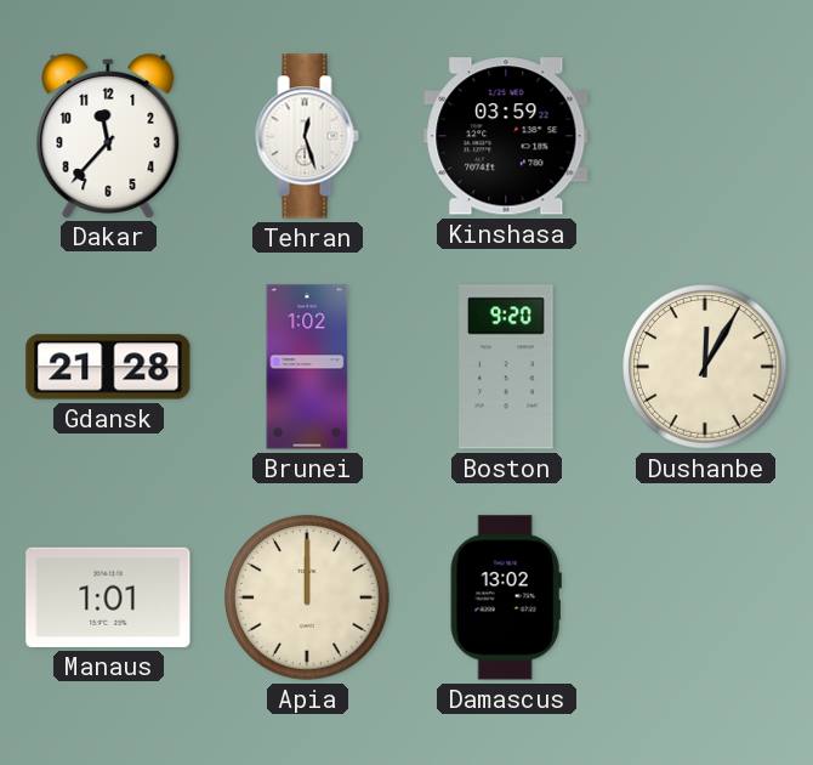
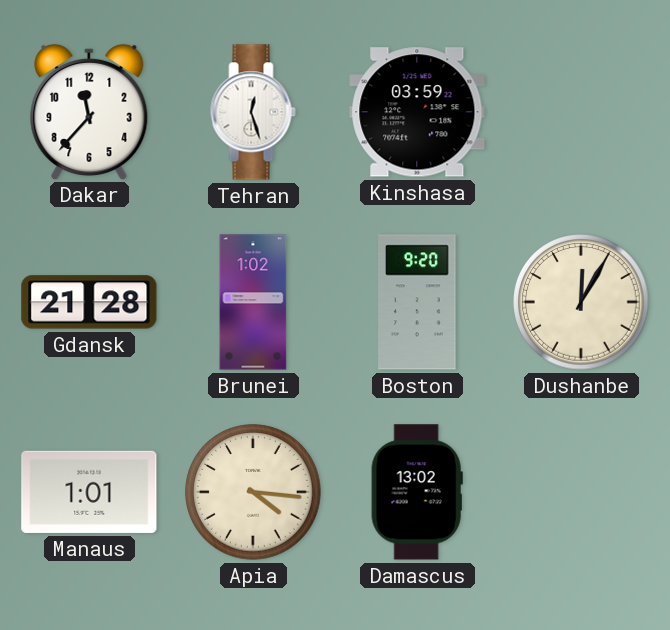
Apia: 12:00 -> 4:16 (253, 492)
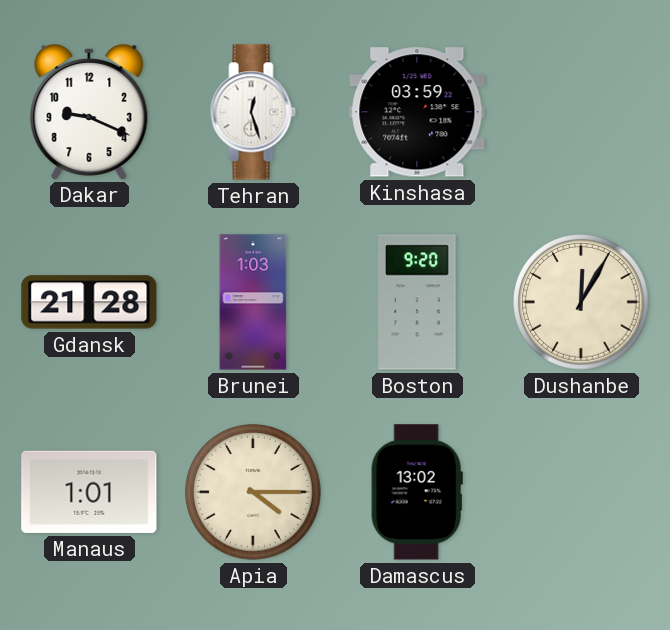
Dakar: 11:37 -> 9:19 (89, 111)
Brunei: 1:02 -> 1:03 (253, 302)
Apia: 4:16 -> 4:15 (253, 492)
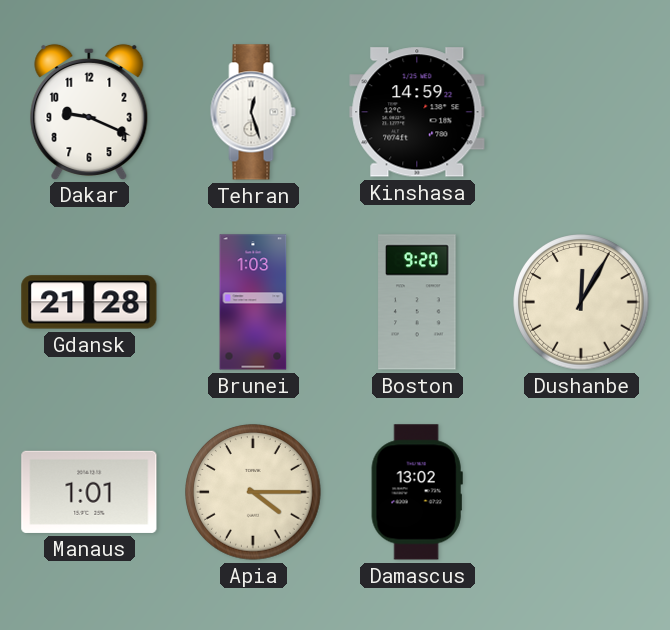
Kinshasa: 03:59 -> 14:59 (417, 112)
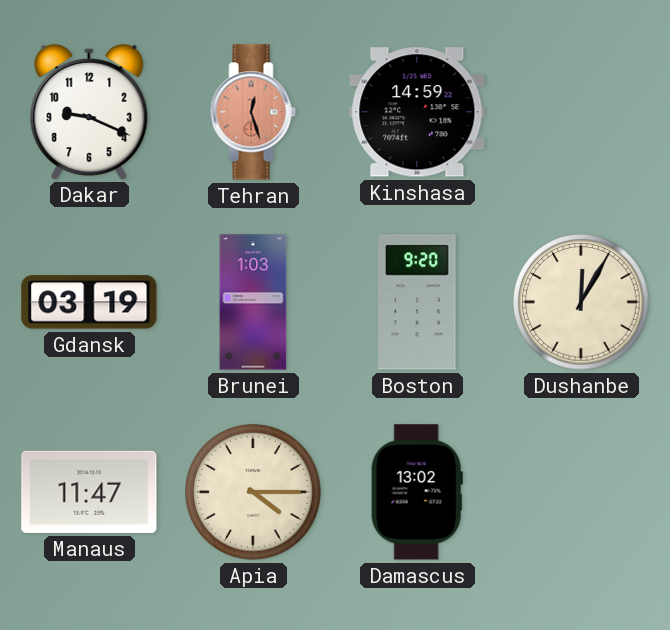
Tehran dial: white -> salmon (253, 112)
Gdansk: 21:28 -> 03:19 (89, 302)
Manaus: 1:01 -> 11:47 (89, 492)
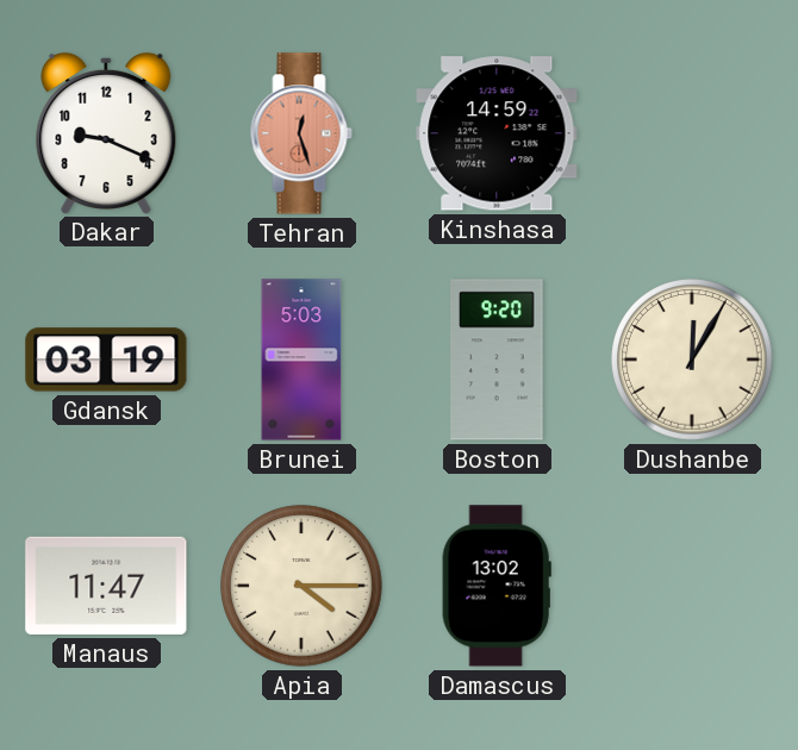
Brunei: 1:03 -> 5:03 (301, 360)
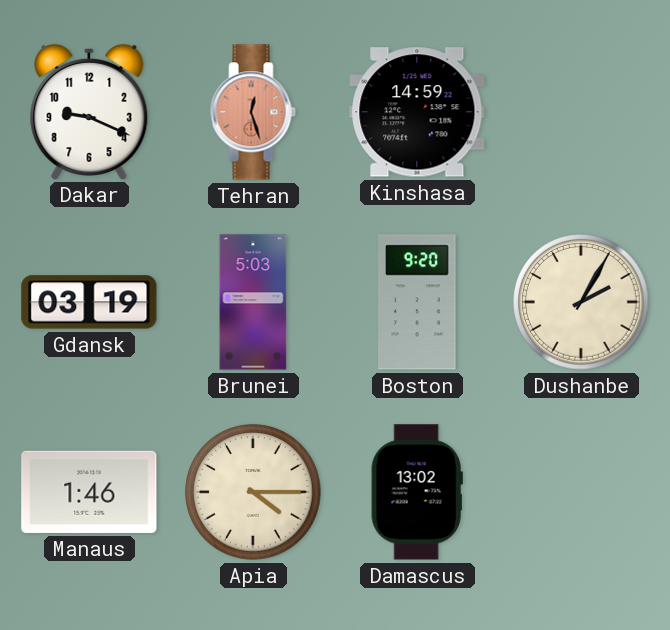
Dushanbe: 12:05 -> 2:05 (581, 302)
Manaus: 11:47 -> 1:46 (89, 492)
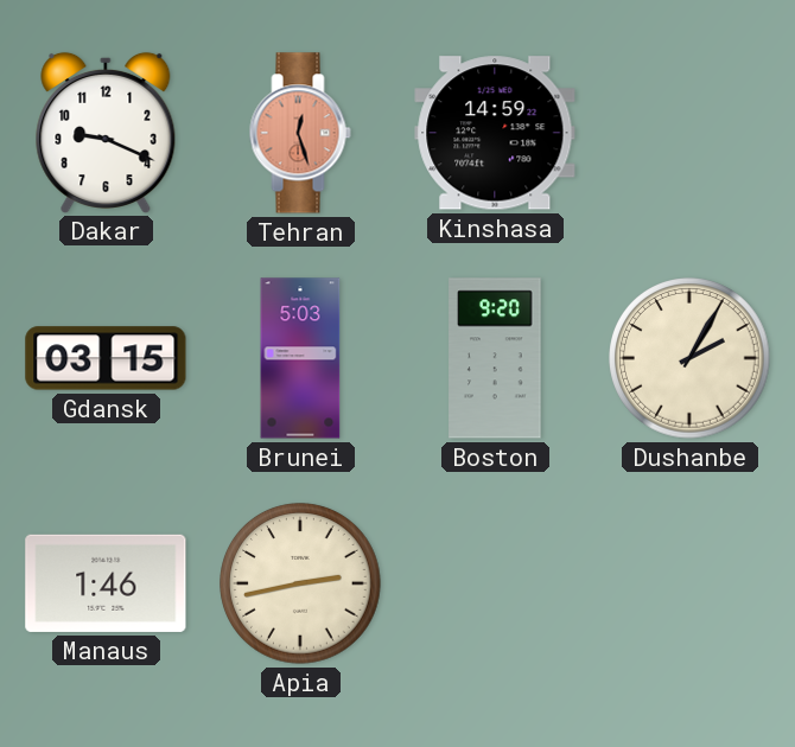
Gdansk: 03:19 -> 03:15 (106, 358)
Apia: 4:15 -> 2:43 (300, 583)
Damascus: 13:02 -> none (417, 492)
